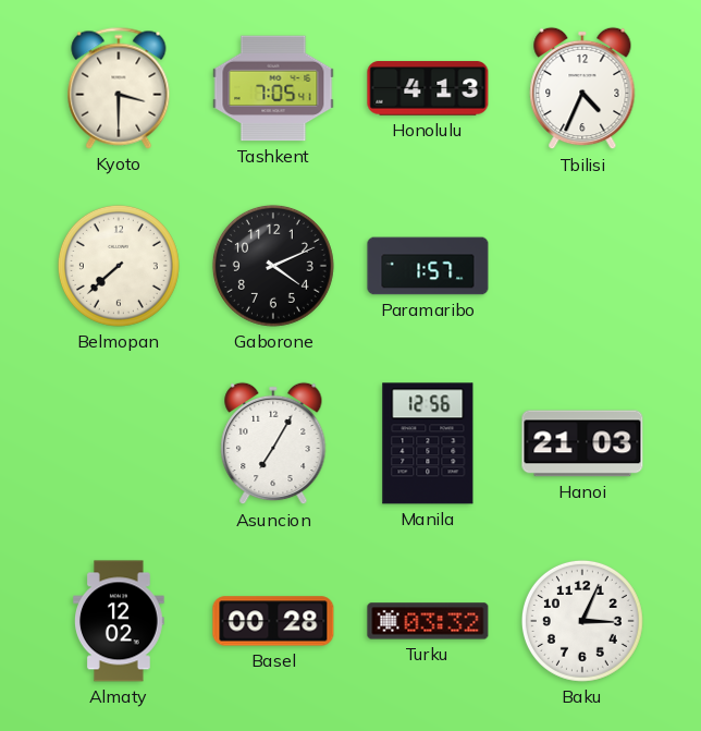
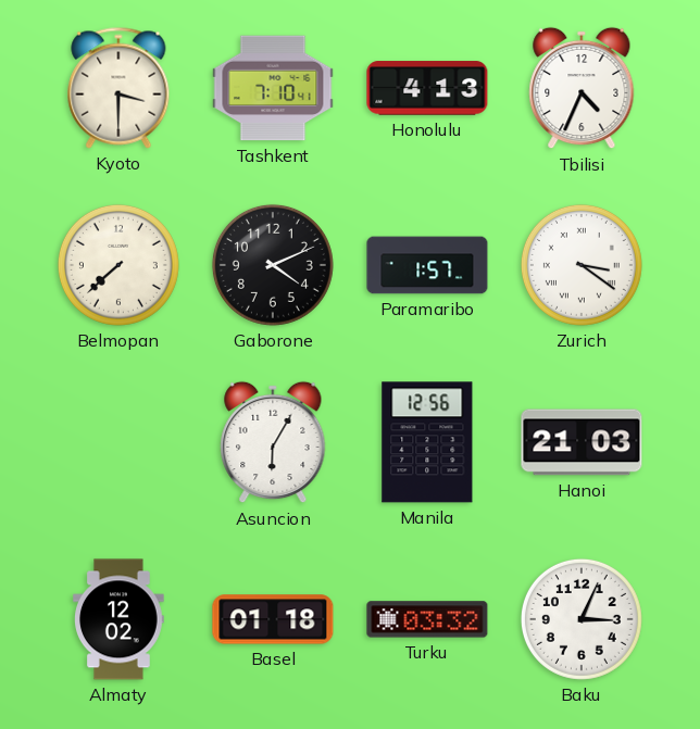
Tashkent: 7:05 -> 7:10 (273, 88)
Zurich: none -> 3:21 (582, 265)
Asuncion: 7:05 -> 6:05 (273, 442)
Basel: 00:28 -> 01:18 (273, 619)
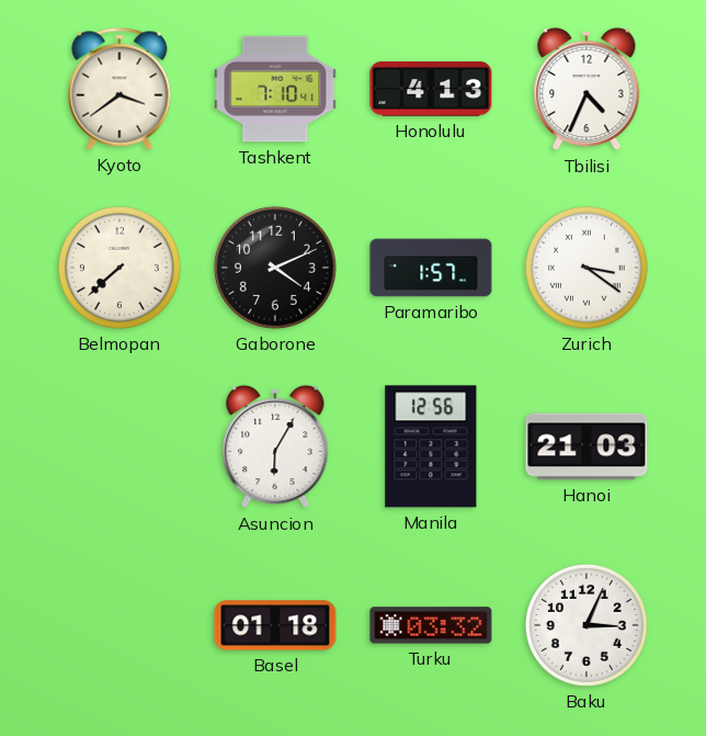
Kyoto: 3:30 -> 3:39 (119, 89)
Almaty: 12:02 -> none (120, 619)
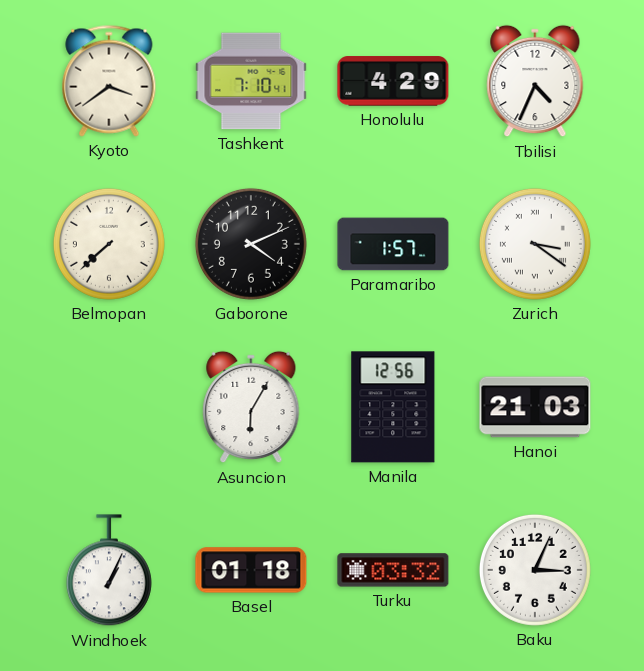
Honolulu: 4:13 -> 4:29 (393, 81)
Windhoek: none -> 1:04 (109, 571)
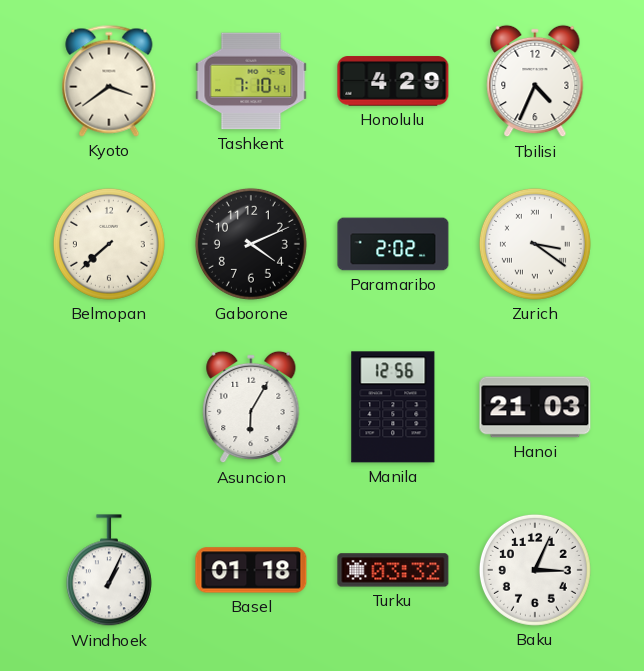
Paramaribo: 1:57 -> 2:02 (393, 244)
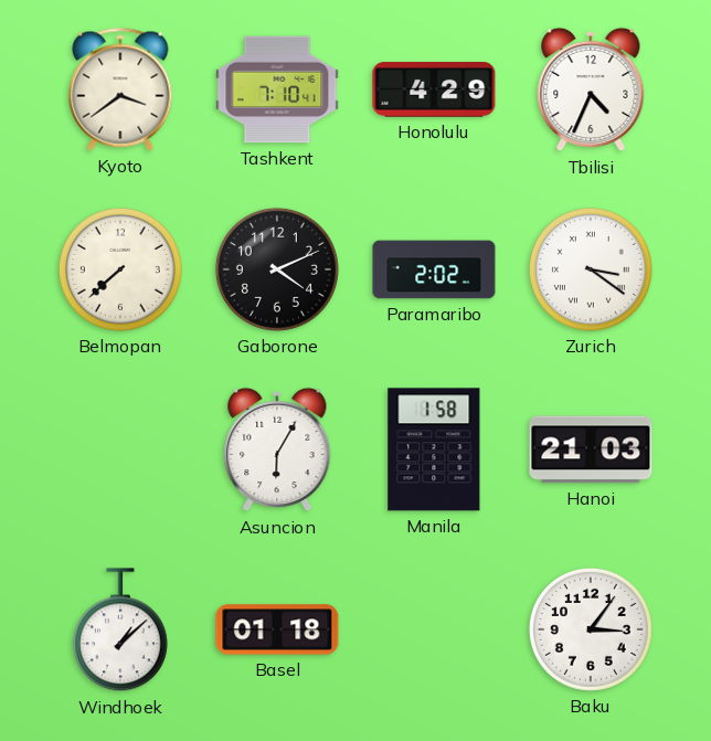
Manila: 12:56 -> 1:58 (434, 449)
Windhoek: 1:04 -> 1:08 (120, 631)
Turku: 03:32 -> none (393, 570)
Baku: 3:04 -> 3:06 (591, 629)
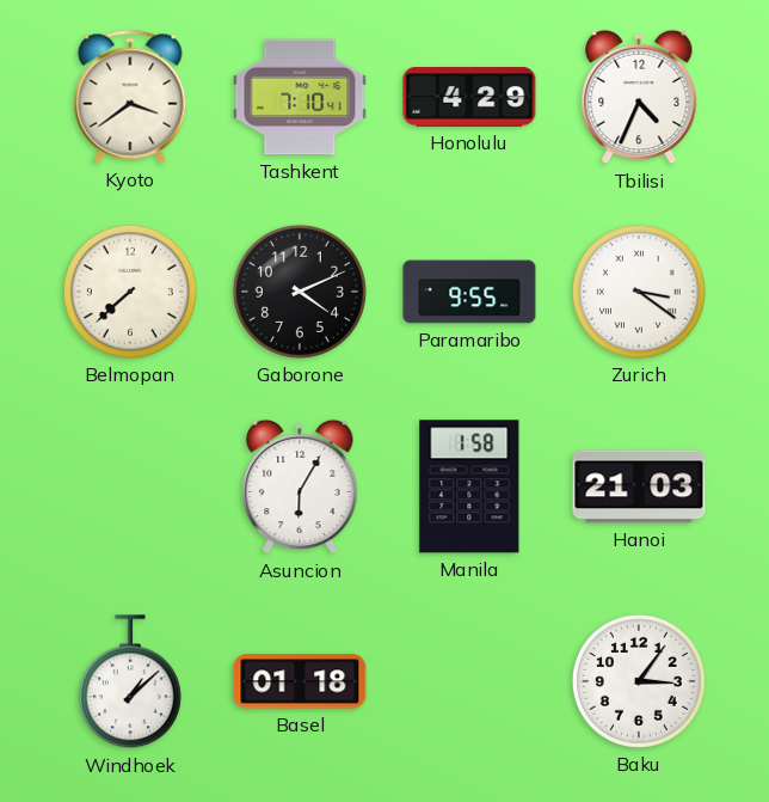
Paramaribo: 2:02 -> 9:55 (469, 292)
